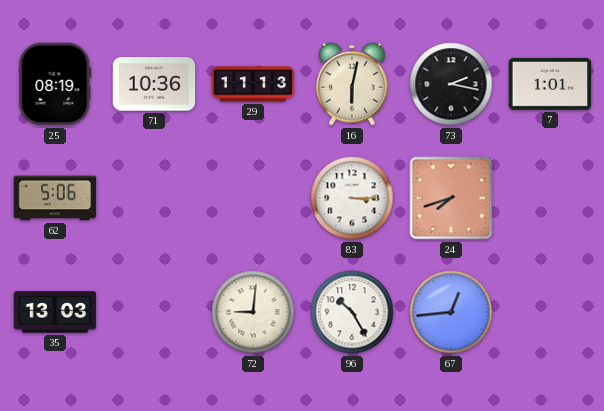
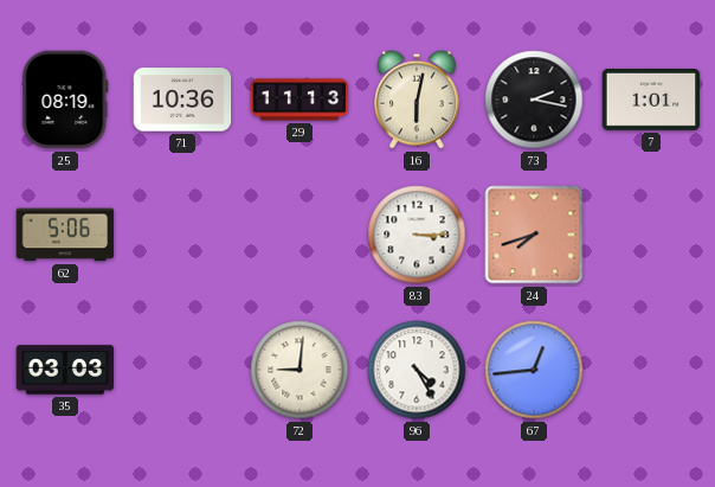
35: 13:03 -> 03:03 (65, 370)
96: 10:25 -> 4:25 (417, 370)
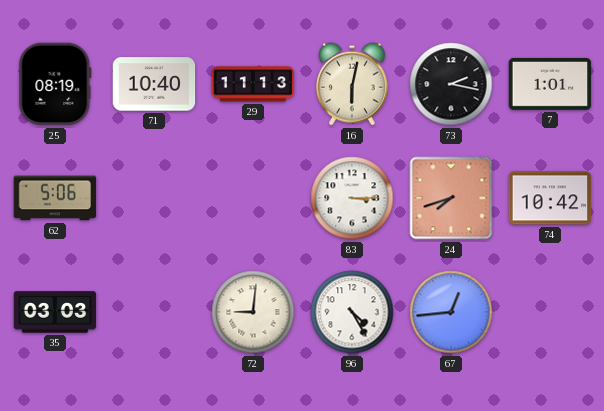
71: 10:36 -> 10:40 (154, 84)
74: none -> 10:42 (550, 198)
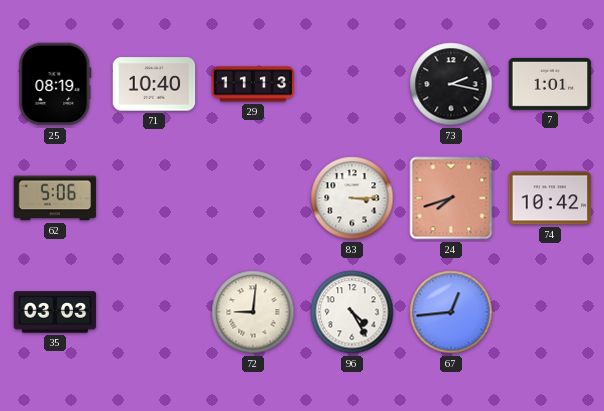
16: 6:02 -> none (352, 84)
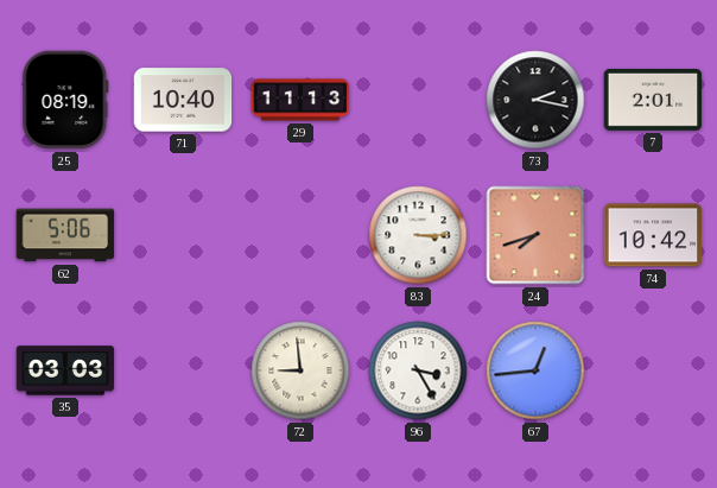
7: 1:01 -> 2:01 (653, 100)
72: 9:01 -> 8:59 (300, 370)
96: 4:25 -> 3:25 (418, 370)
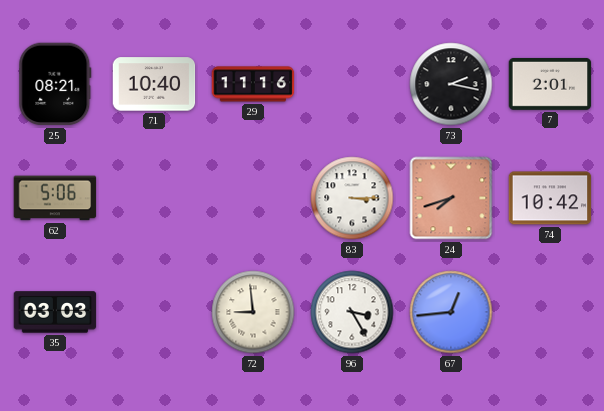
25: 08:19 -> 08:21 (55, 84)
29: 11:13 -> 11:16 (253, 84)
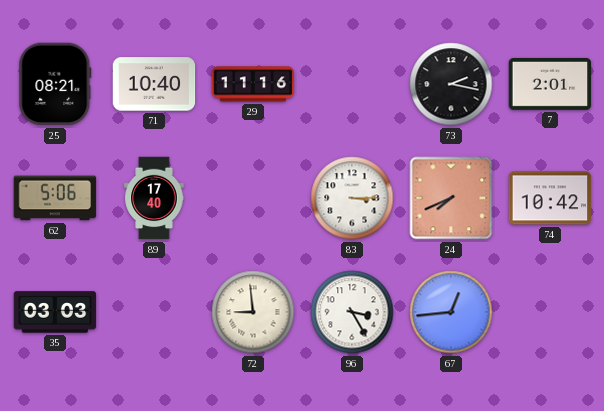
89: none -> 17:40 (154, 198)
24: 7:42 -> 7:41 (451, 198)
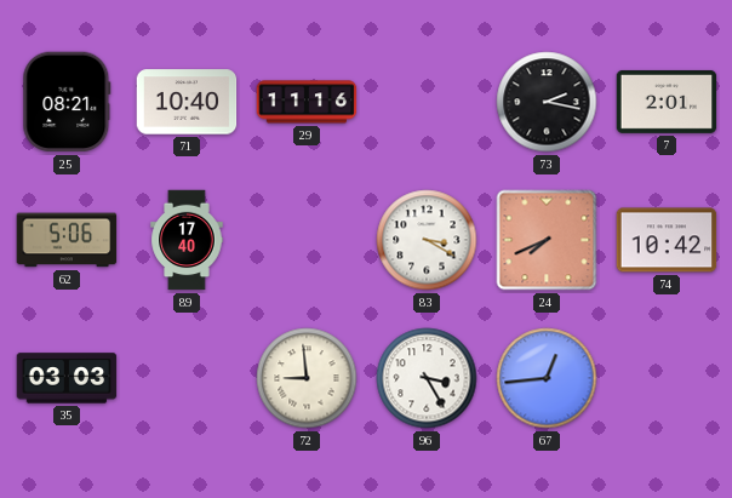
83: 3:15 -> 3:20 (427, 240)
